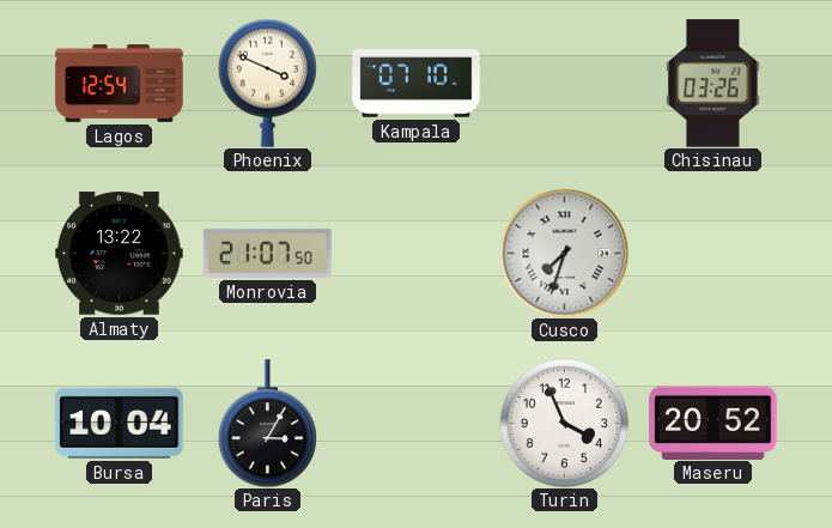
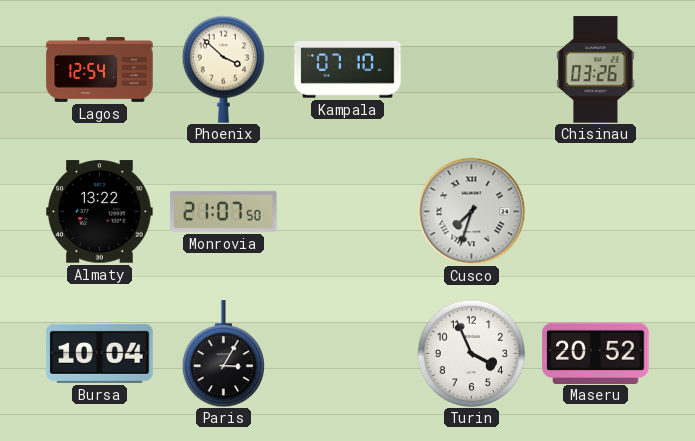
Phoenix: 3:49 -> 3:52 (223, 69)
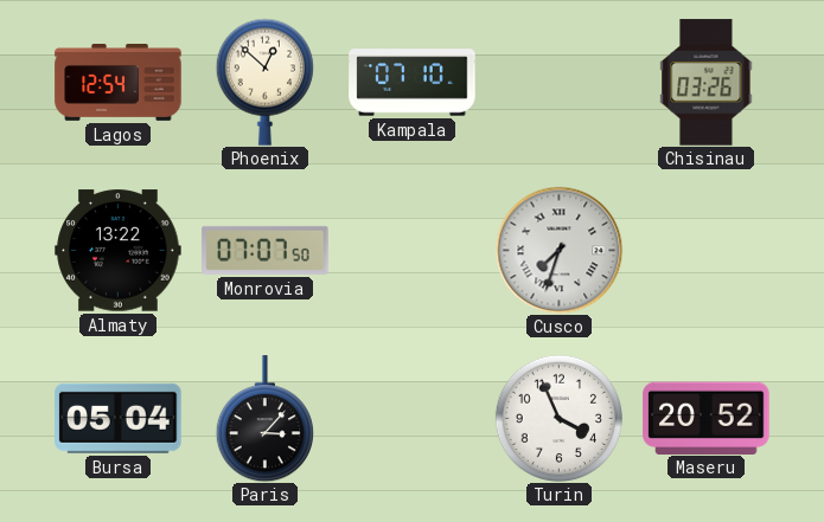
Phoenix: 3:52 -> 12:52 (264, 82)
Monrovia: 21:07 -> 07:07 (266, 250)
Bursa: 10:04 -> 05:04 (119, 418)
Paris: 3:05 -> 3:07 (264, 419)
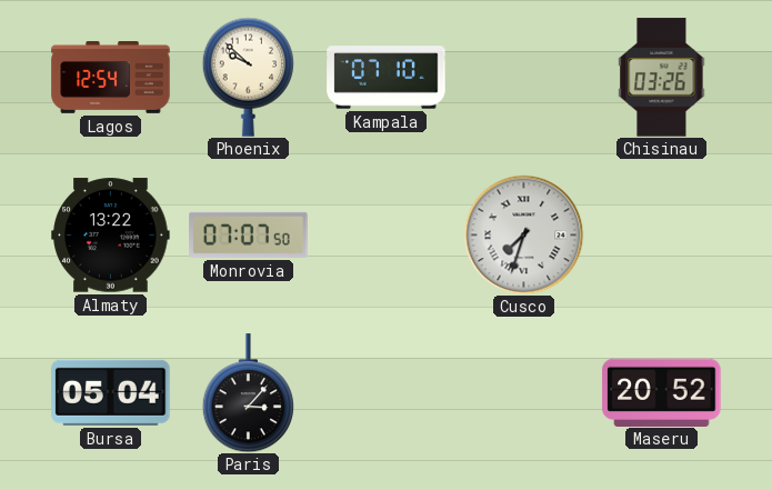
Phoenix: 12:52 -> 9:52 (248, 77)
Turin: 3:56 -> none (558, 418)
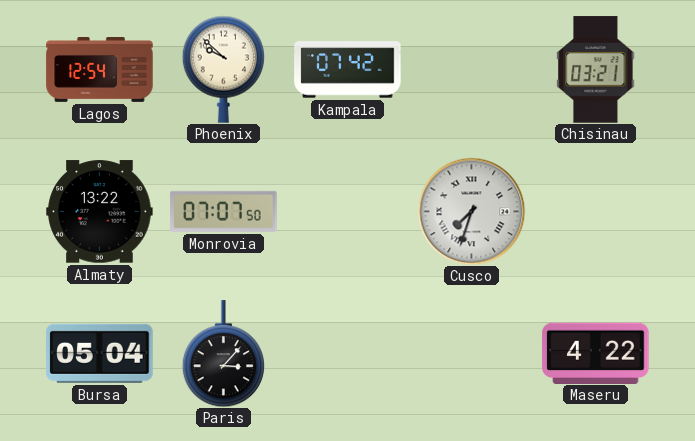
Kampala: 07:10 -> 07:42 (348, 70)
Chisinau: 03:26 -> 03:21 (596, 70)
Maseru: 20:52 -> 4:22 (596, 353)
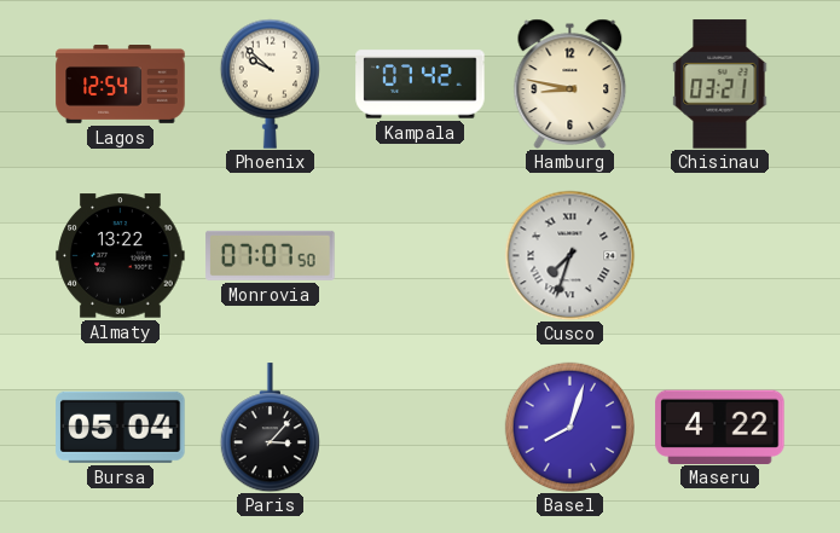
Hamburg: none -> 8:47 (570, 83)
Basel: none -> 8:03 (569, 427)
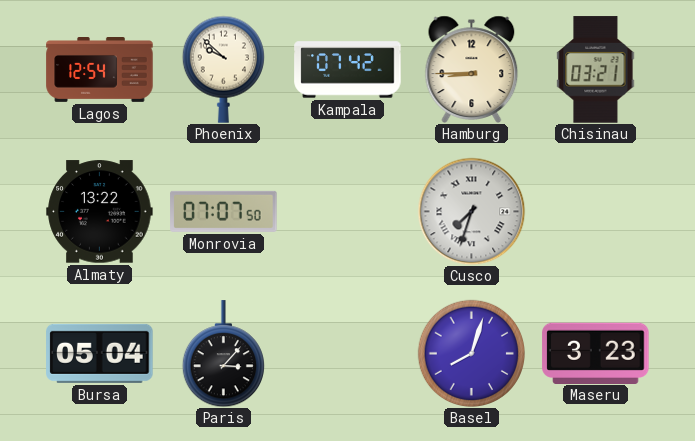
Hamburg: 8:47 -> 8:45 (472, 69)
Maseru: 4:22 -> 3:23 (596, 353)
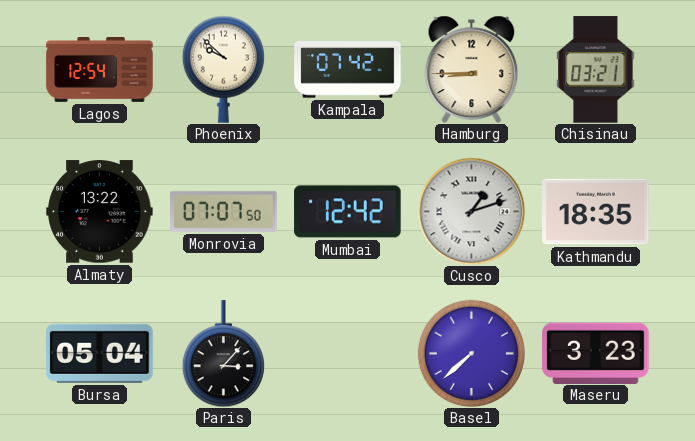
Mumbai: none -> 12:42 (348, 212)
Cusco: 7:33 -> 1:12 (471, 211)
Kathmandu: none -> 18:35 (596, 212)
Basel: 8:03 -> 7:38 (471, 353)
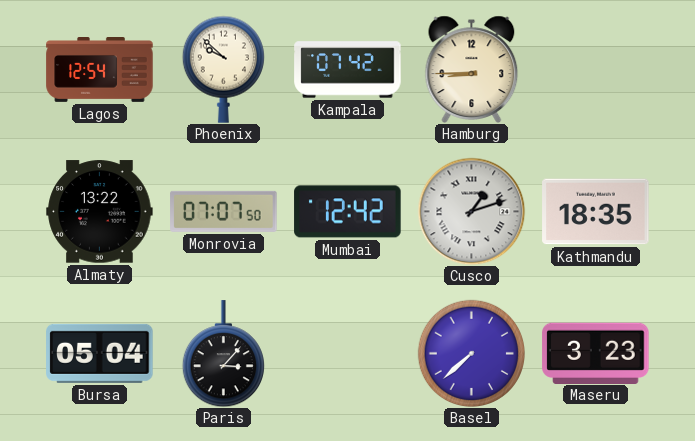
Chisinau: 03:21 -> none (596, 70)
